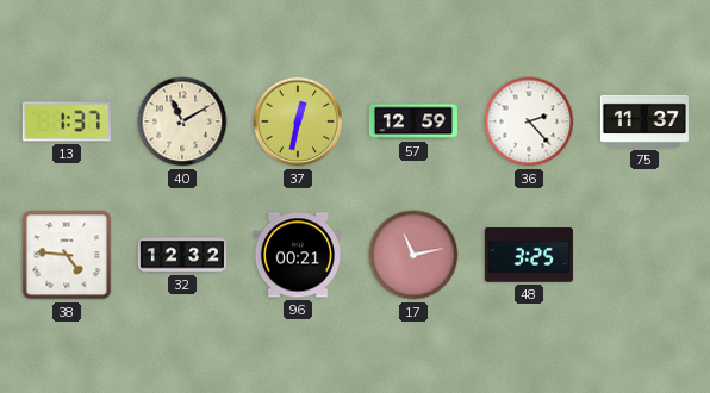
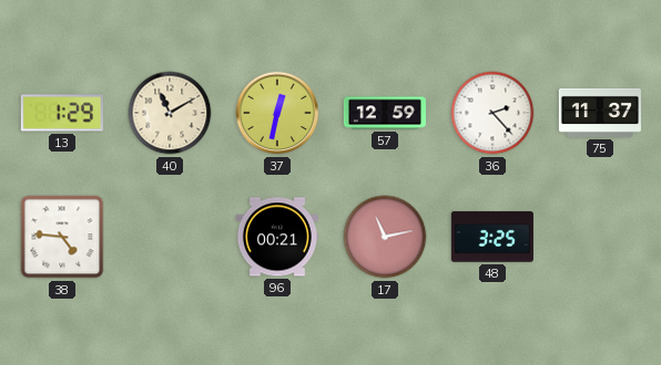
13: 1:37 -> 1:29 (62, 113)
32: 12:32 -> none (182, 255)
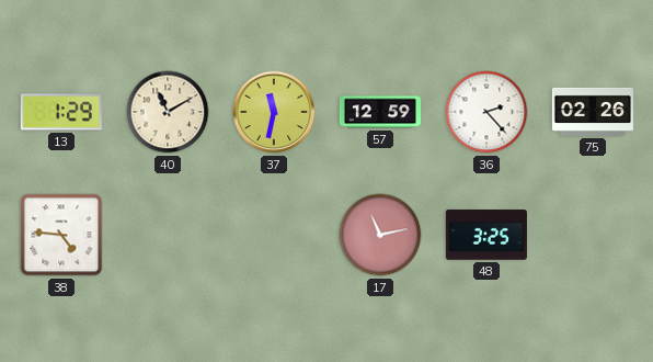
37: 12:32 -> 11:32 (274, 112)
75: 11:37 -> 02:26 (593, 112)
96: 00:21 -> none (277, 237)
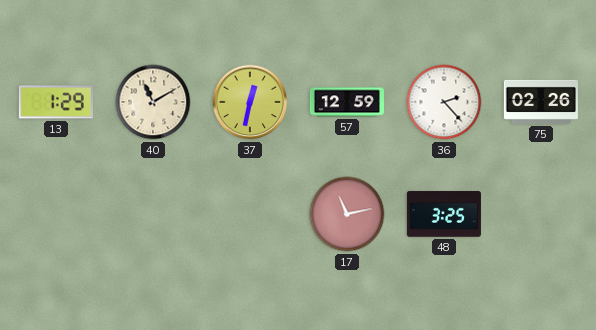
37: 11:32 -> 12:32 (250, 102)
38: 4:46 -> none (61, 235)
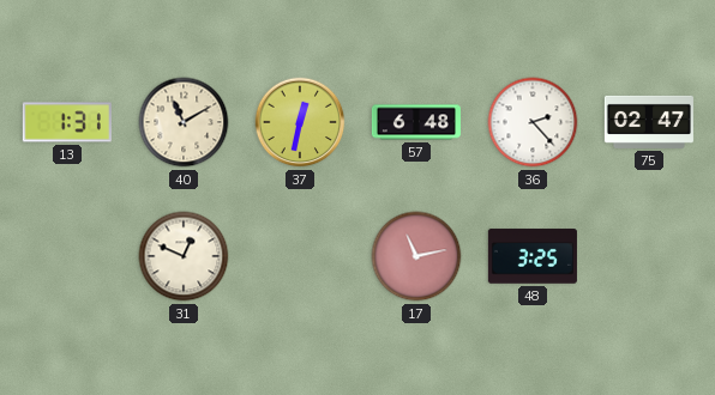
13: 1:29 -> 1:31 (67, 122)
57: 12:59 -> 6:48 (416, 122)
75: 02:26 -> 02:47 (649, 122)
31: none -> 12:49 (184, 256)
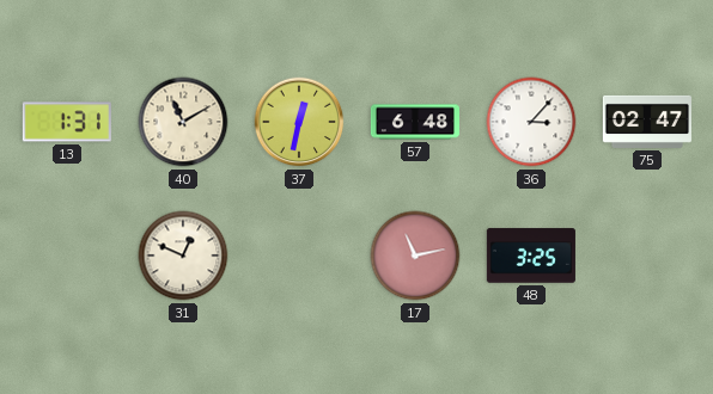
36: 2:23 -> 3:07 (531, 122)
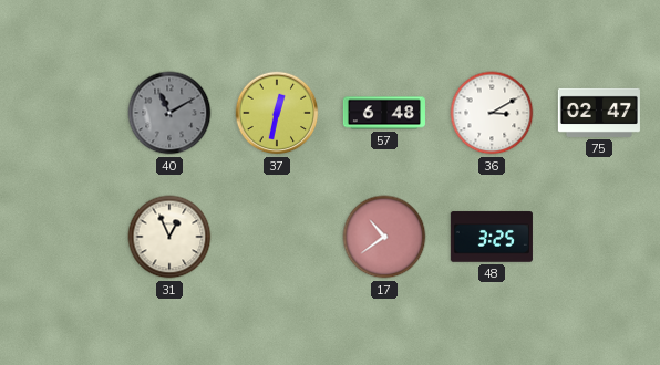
13: 1:31 -> none (67, 122)
40 dial: cream -> grey (169, 113)
36: 3:07 -> 3:10 (492, 113)
31: 12:49 -> 12:56 (169, 237)
17: 11:13 -> 10:39 (384, 237)
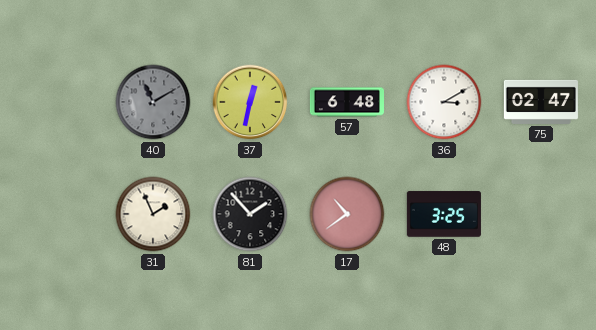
31: 12:56 -> 1:56 (153, 214)
81: none -> 1:53 (250, 214)
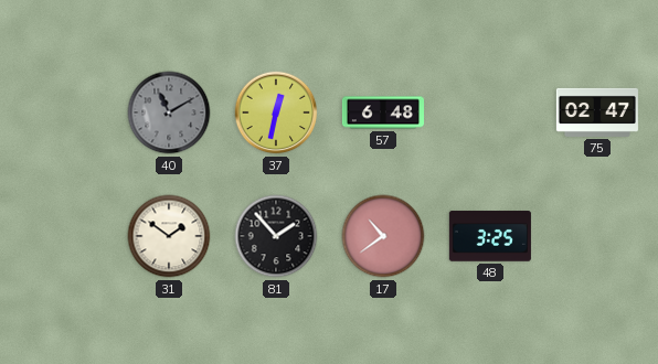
36: 3:10 -> none (444, 102)
31: 1:56 -> 1:51 (169, 236)
